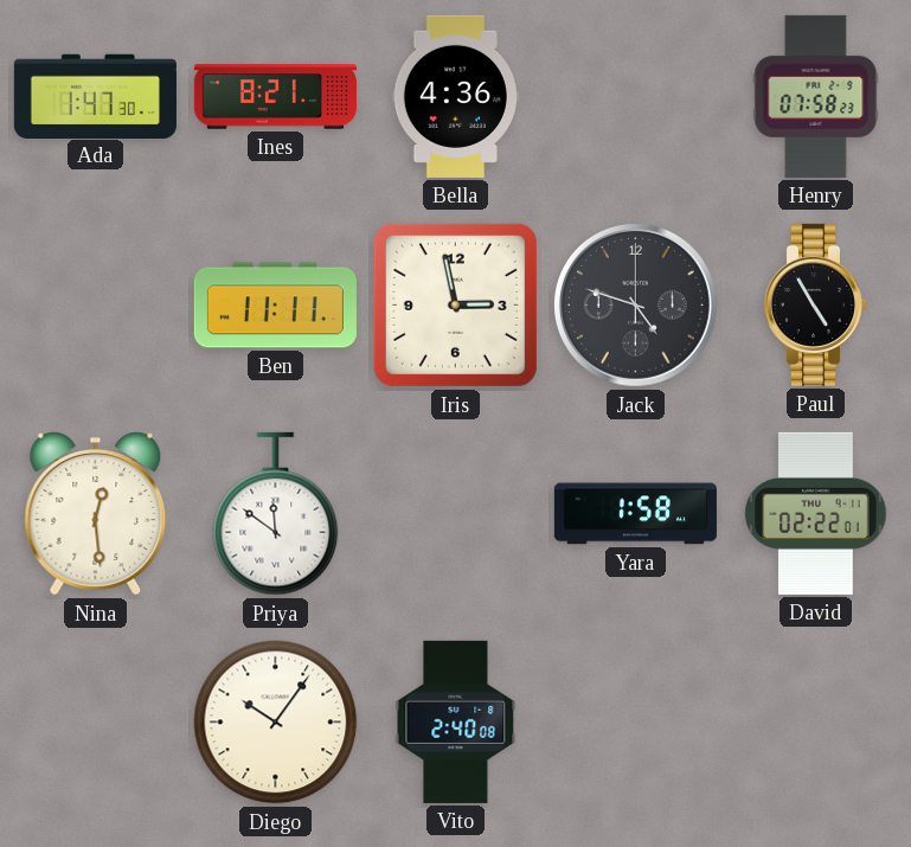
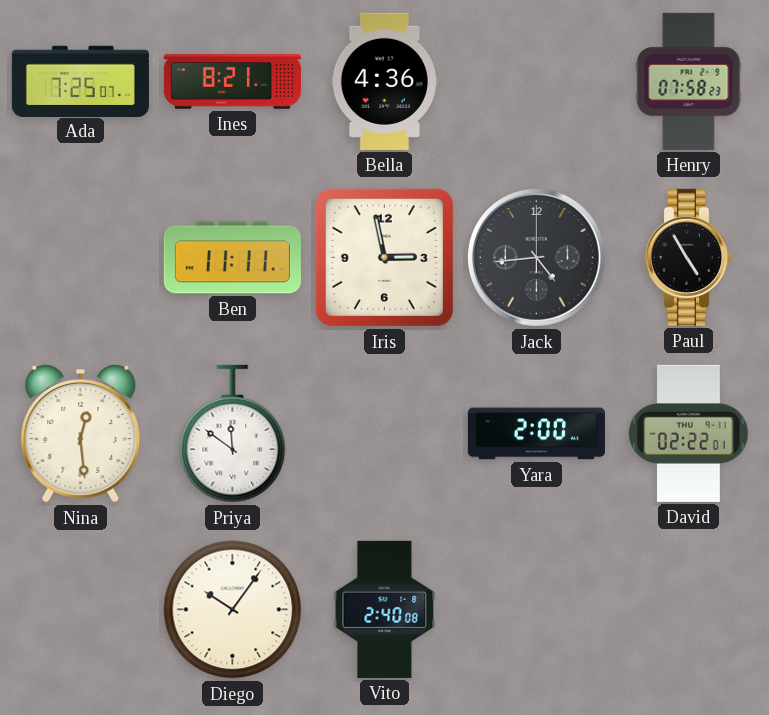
Ada: 1:47 -> 7:25 (80, 81)
Jack: 4:48 -> 4:44 (536, 257)
Yara: 1:58 -> 2:00 (536, 434)
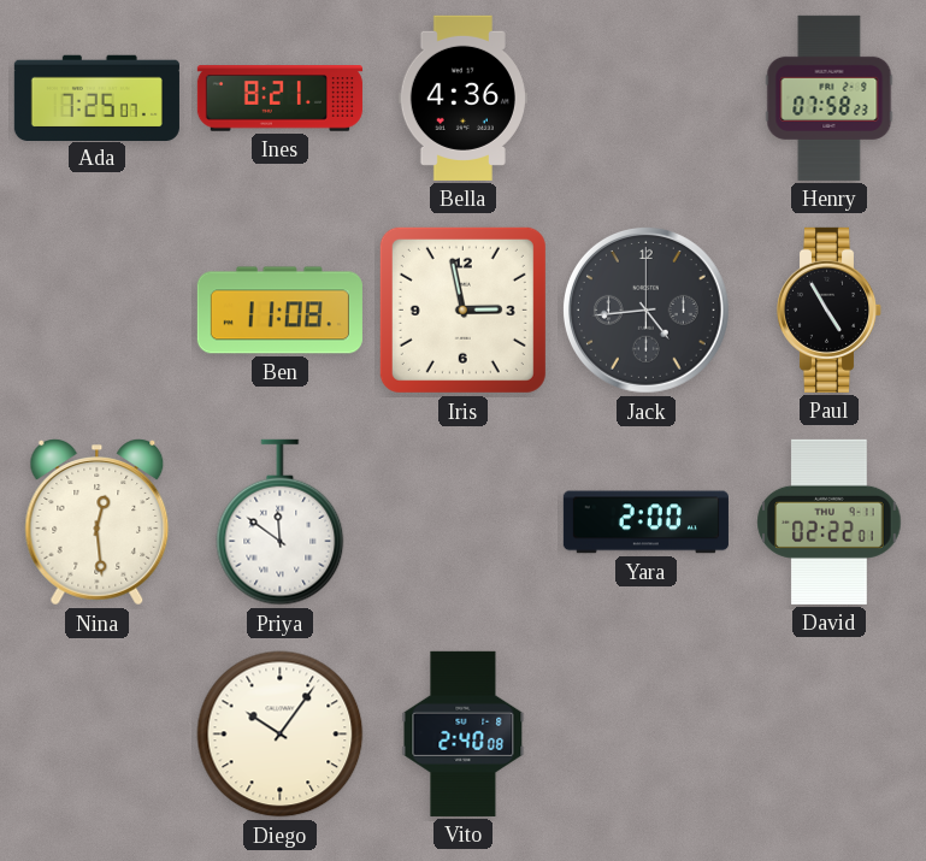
Ben: 11:11 -> 11:08 (279, 311)
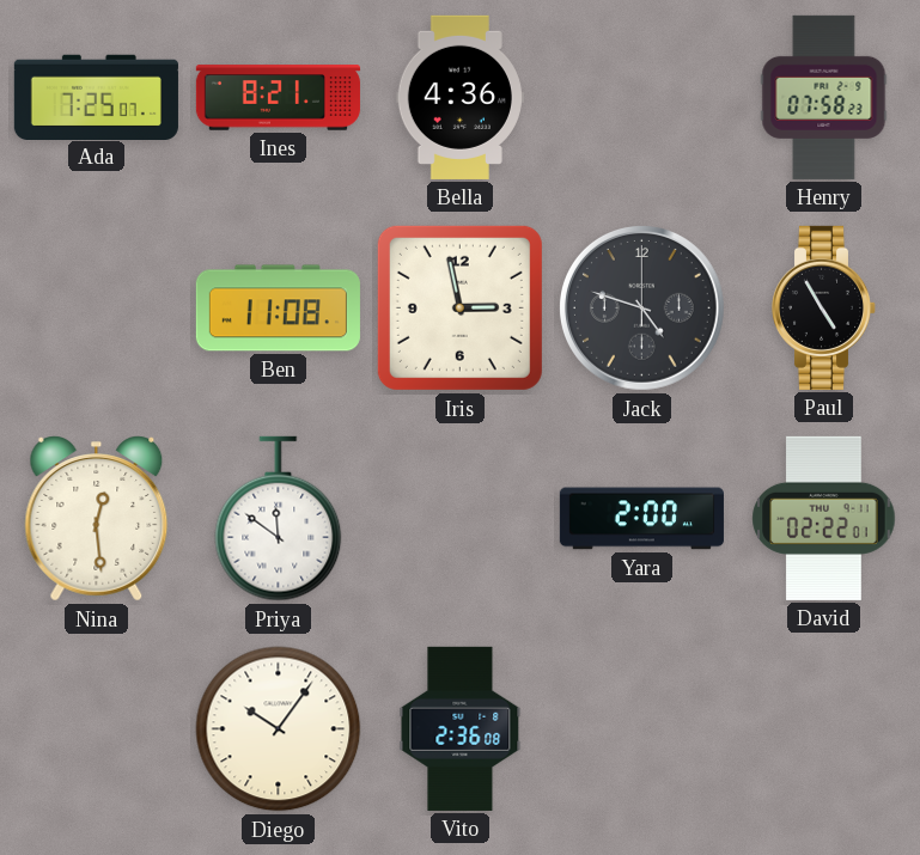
Jack: 4:44 -> 4:48 (641, 307)
Vito: 2:40 -> 2:36 (461, 728)
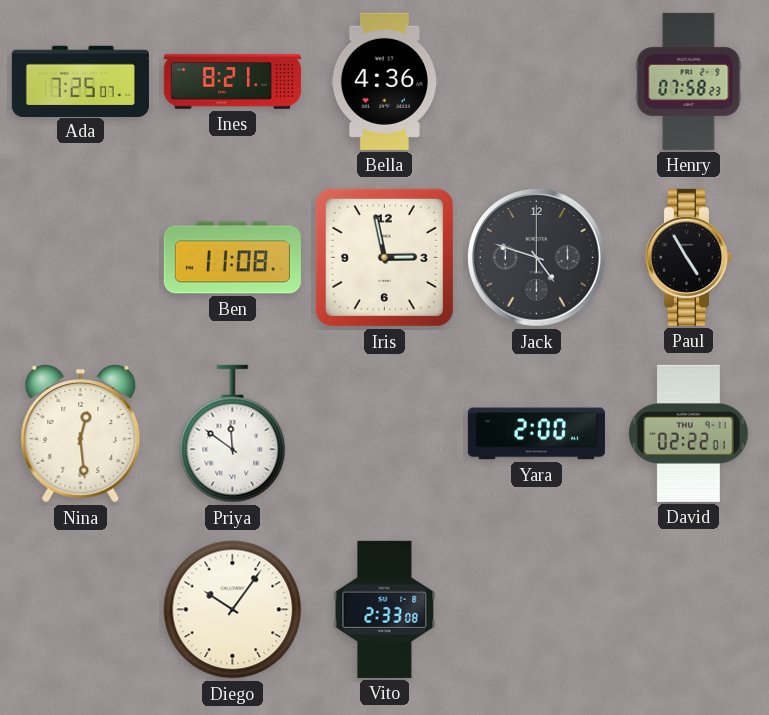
Vito: 2:36 -> 2:33 (385, 609)
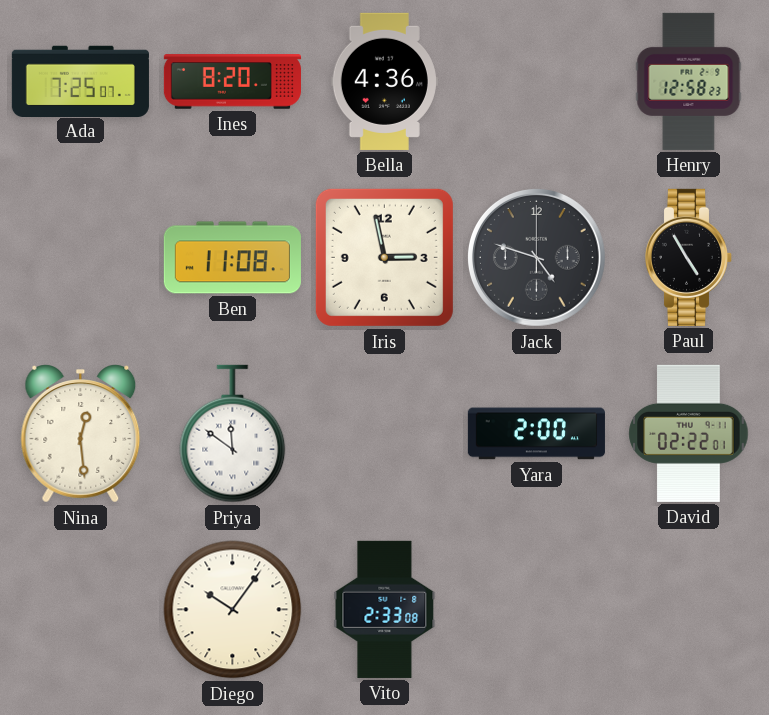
Ines: 8:21 -> 8:20 (232, 82)
Henry: 07:58 -> 12:58 (689, 81)
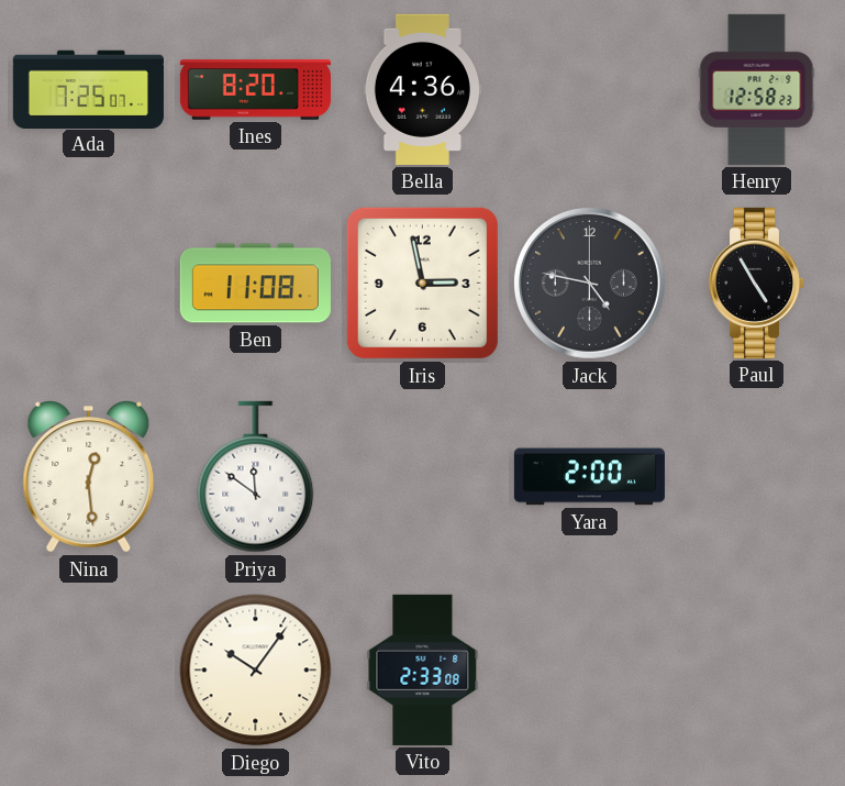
Jack: 4:48 -> 4:47 (589, 283)
David: 02:22 -> none (689, 433)
